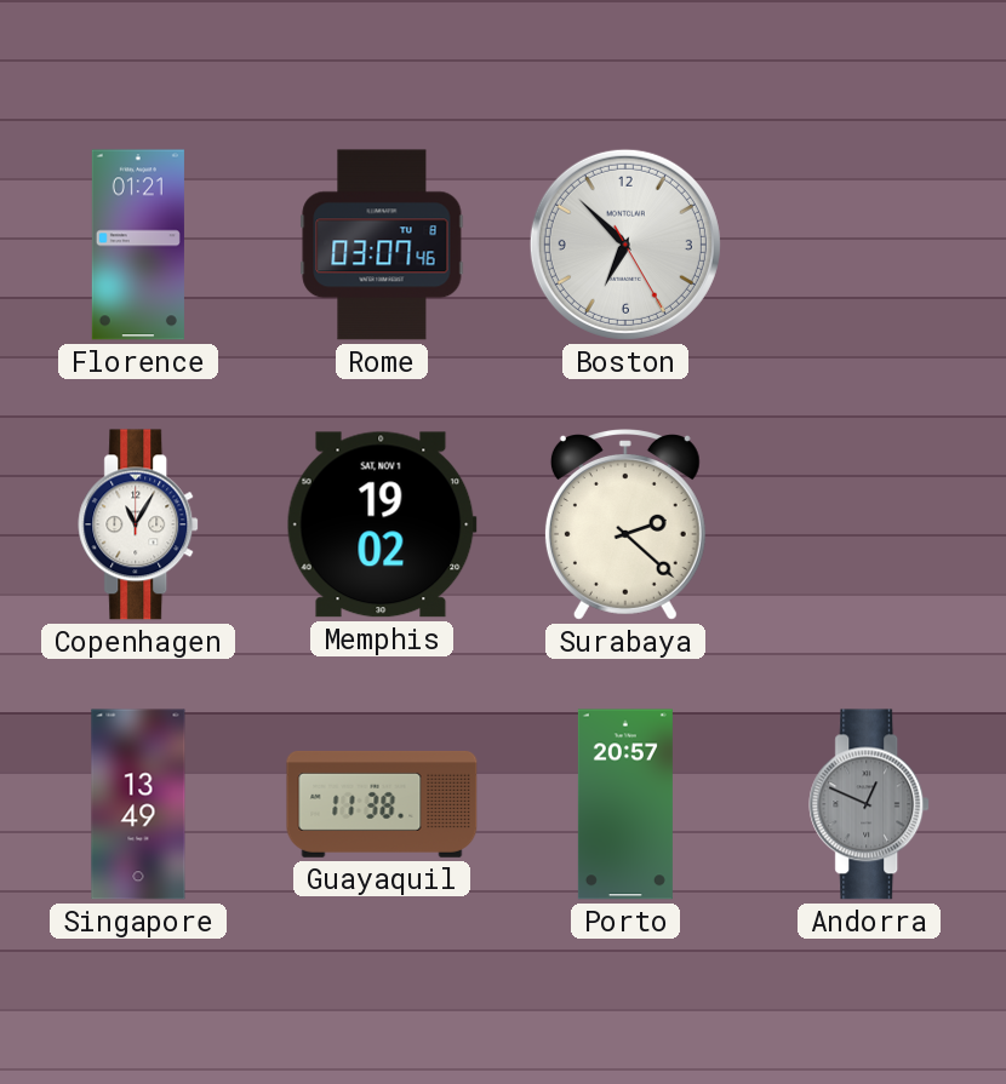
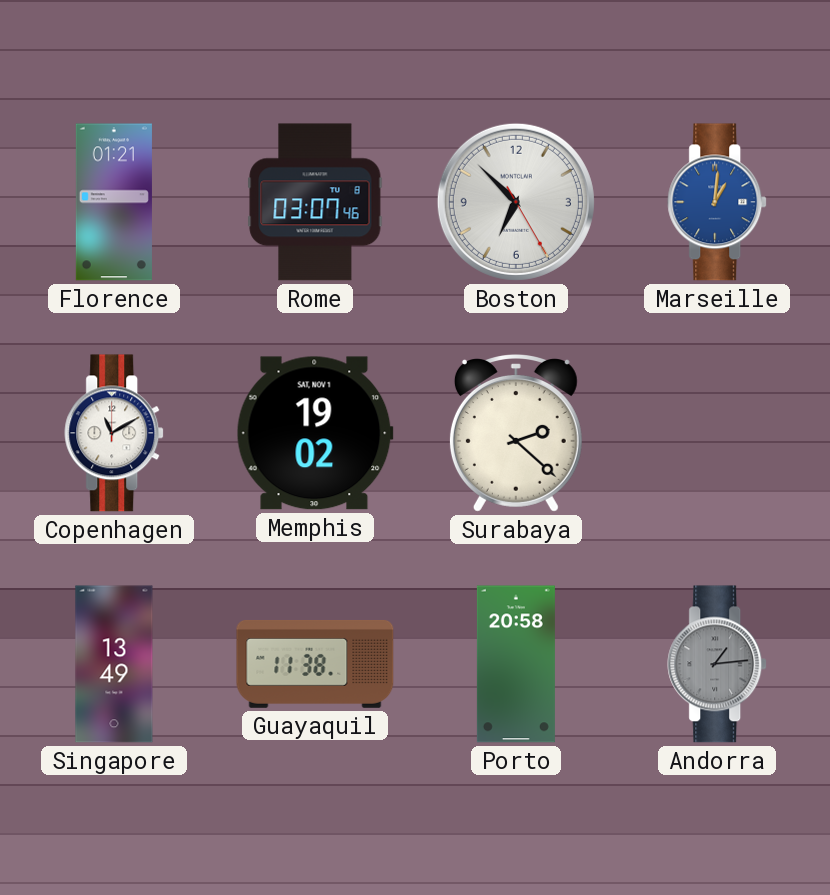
Marseille: none -> 1:01 (718, 202)
Copenhagen: 11:05 -> 11:10 (115, 433)
Porto: 20:57 -> 20:58 (516, 664)
Andorra: 12:49 -> 1:14 (718, 664)
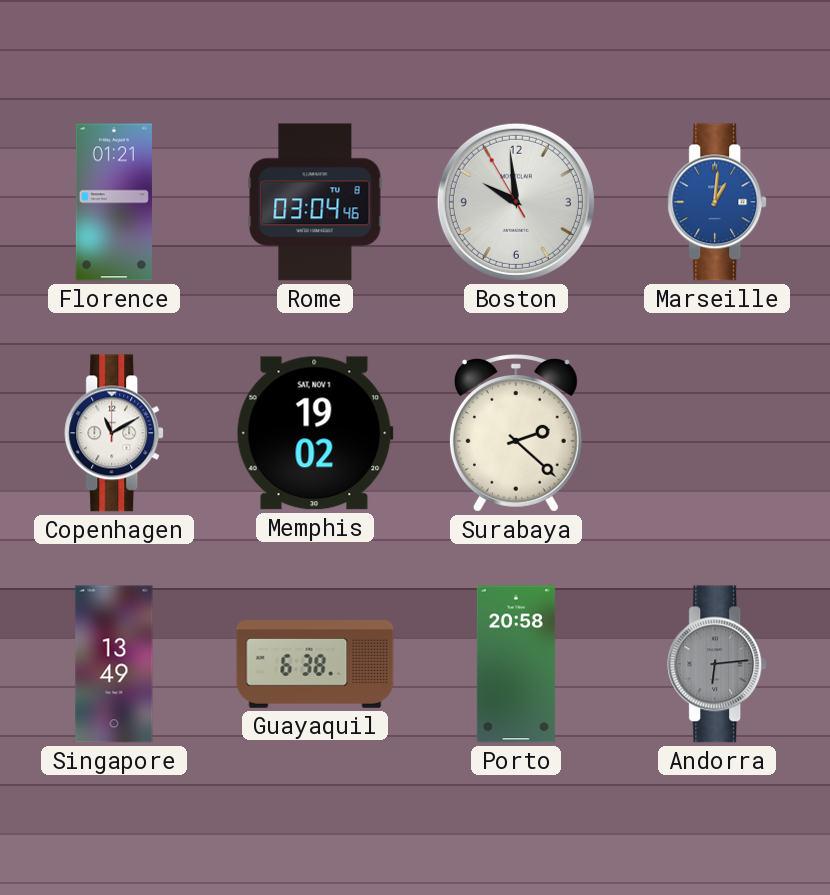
Rome: 03:07 -> 03:04 (315, 202)
Boston: 6:52 -> 9:58 (516, 202)
Guayaquil: 11:38 -> 6:38 (315, 664)
Andorra: 1:14 -> 6:14 (718, 664)
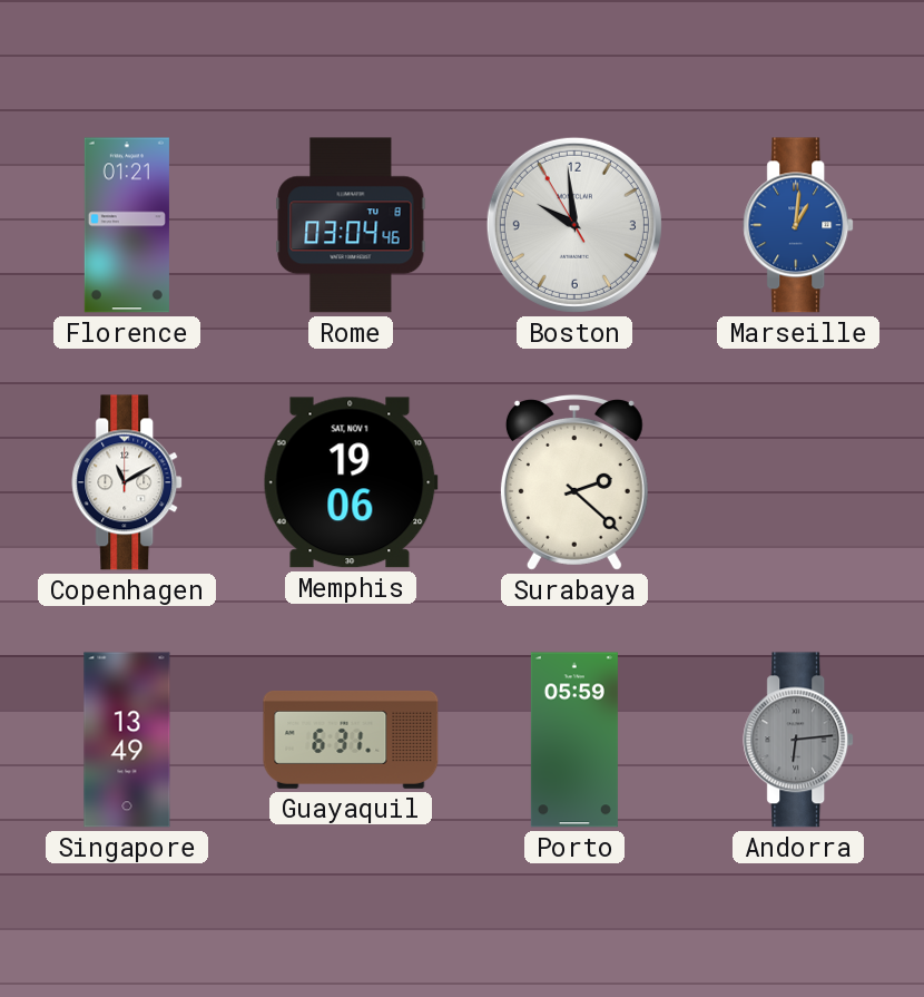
Memphis: 19:02 -> 19:06 (351, 482)
Guayaquil: 6:38 -> 6:31 (351, 740)
Porto: 20:58 -> 05:59 (574, 740)
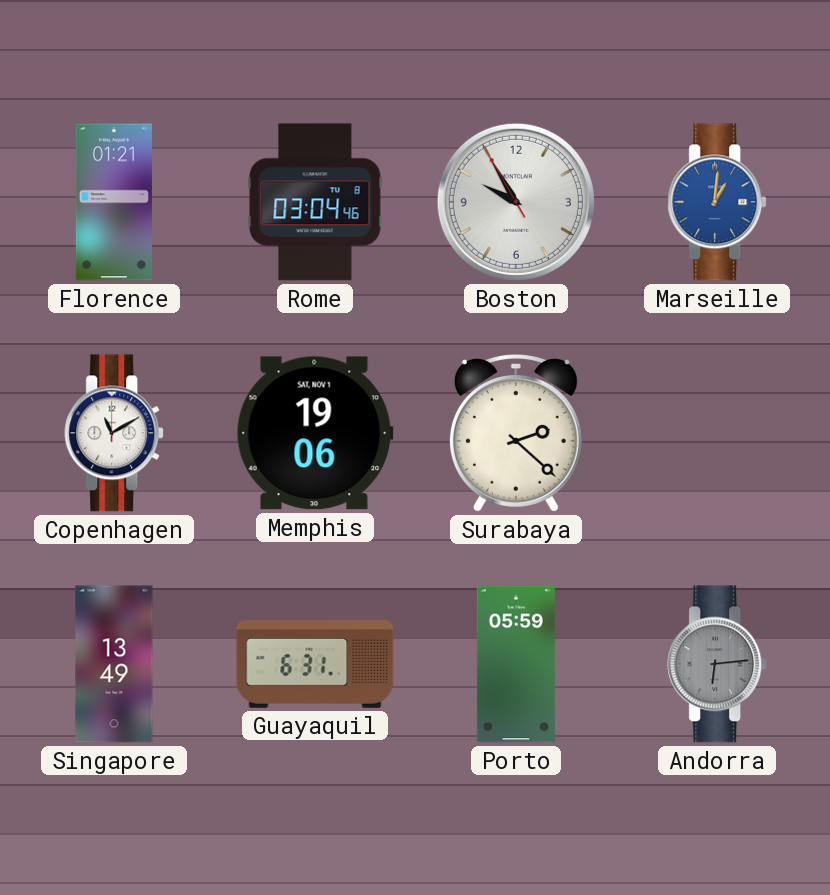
Boston: 9:58 -> 9:54 (516, 202)
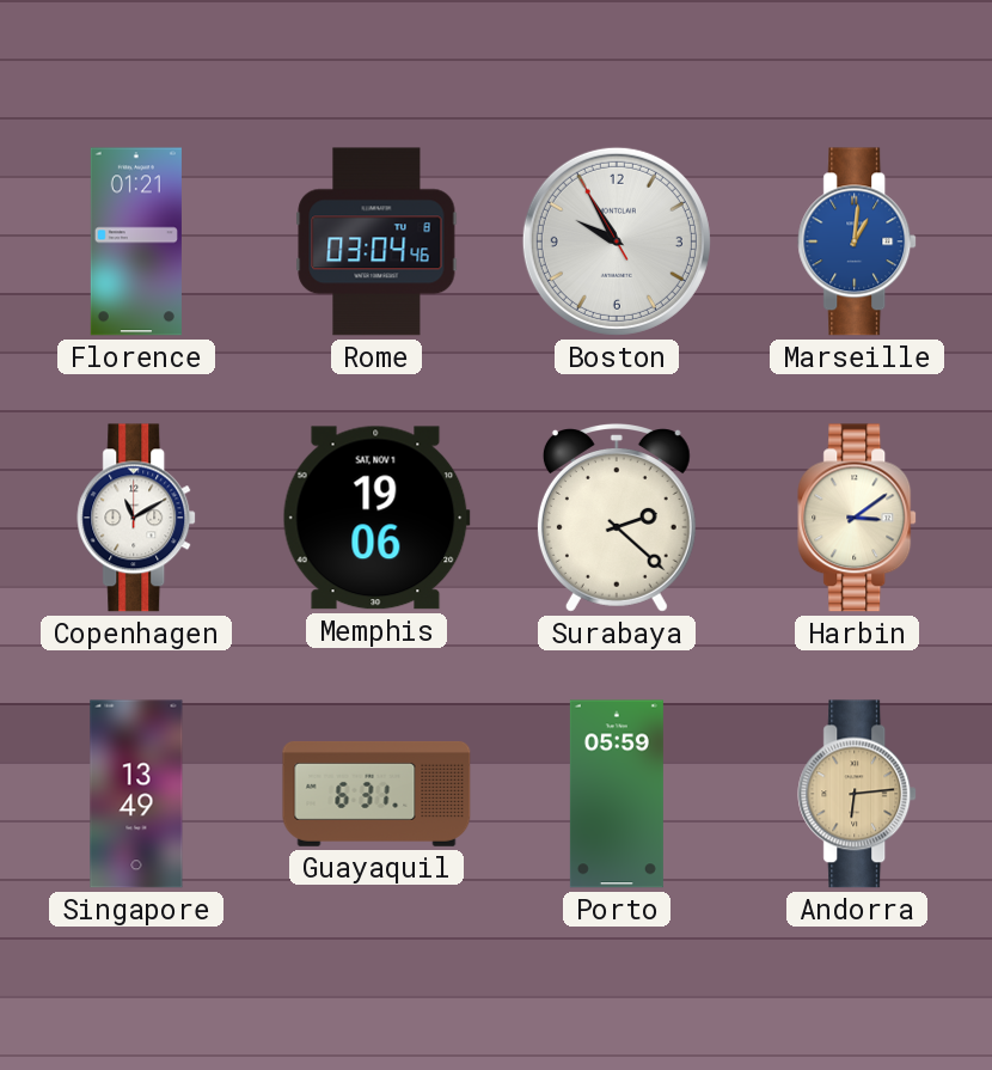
Harbin: none -> 3:09 (858, 518)
Andorra dial: grey -> champagne (858, 794)
